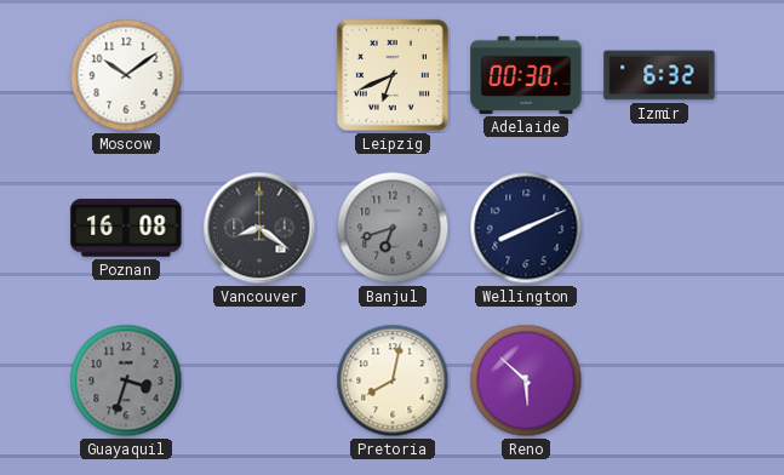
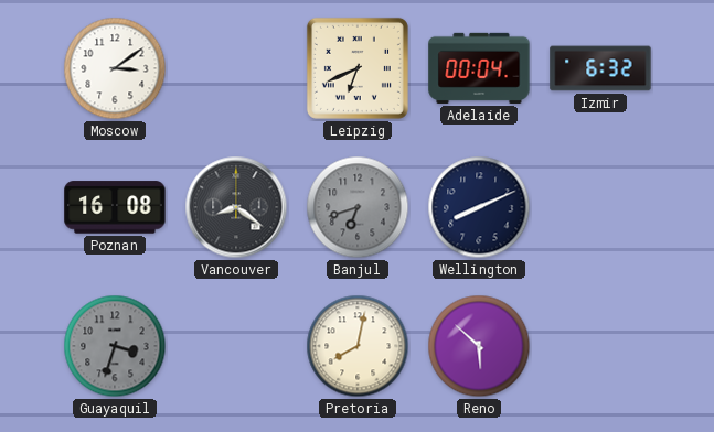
Moscow: 10:09 -> 3:09 (115, 68)
Adelaide: 00:30 -> 00:04 (479, 68)
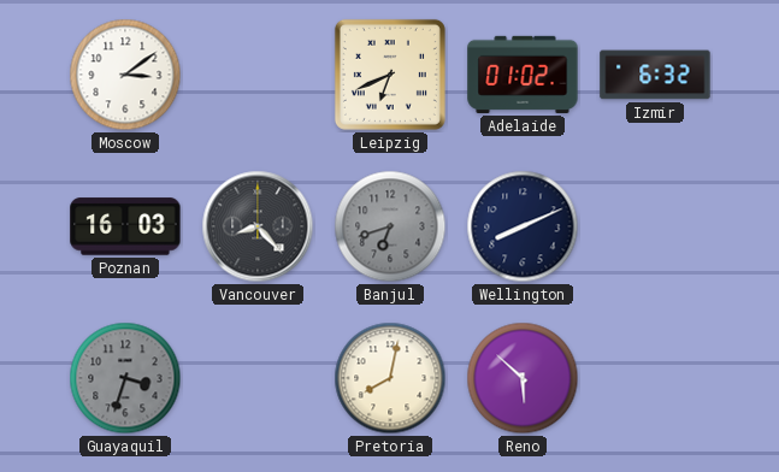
Adelaide: 00:04 -> 01:02 (523, 75)
Poznan: 16:08 -> 16:03 (125, 226)
Vancouver: 8:21 -> 8:23 (258, 226)
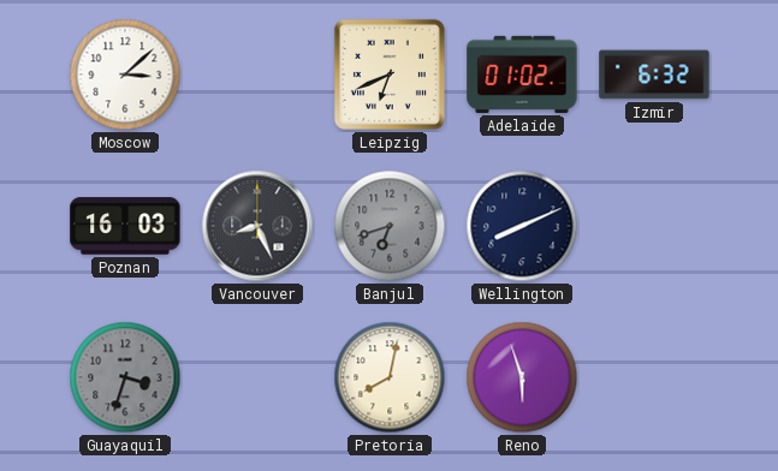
Moscow: 3:09 -> 3:08 (125, 74)
Vancouver: 8:23 -> 8:26 (257, 226)
Reno: 5:52 -> 5:57 (522, 377)
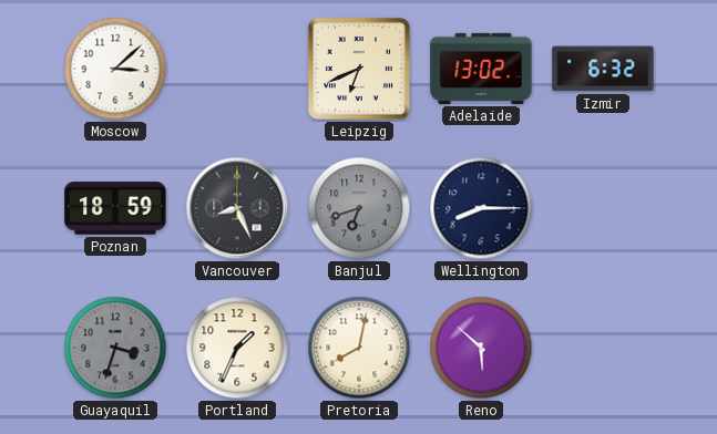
Adelaide: 01:02 -> 13:02 (481, 69)
Poznan: 16:03 -> 18:59 (115, 208)
Wellington: 8:11 -> 8:15 (481, 208)
Portland: none -> 1:34 (237, 348)
Reno: 5:57 -> 5:52 (481, 348)
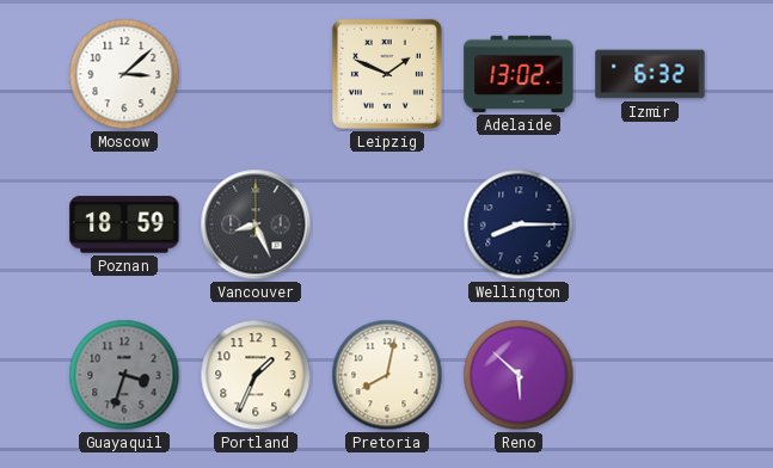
Leipzig: 6:41 -> 1:49 (387, 74)
Banjul: 6:42 -> none (359, 208)
